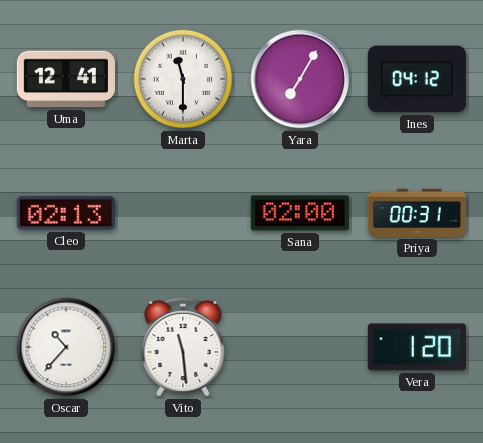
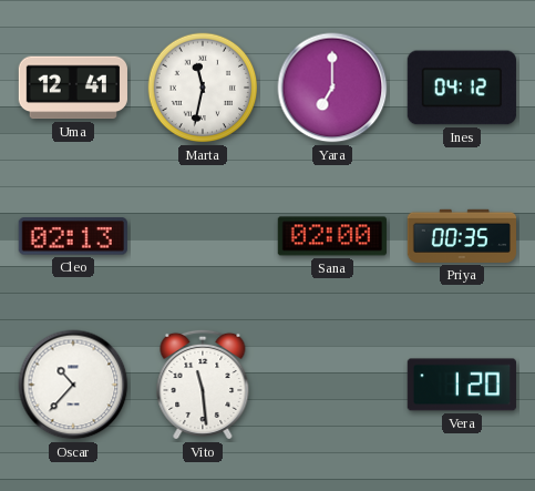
Marta: 11:30 -> 11:32 (203, 88)
Yara: 7:05 -> 7:00 (332, 88)
Priya: 00:31 -> 00:35 (461, 236)
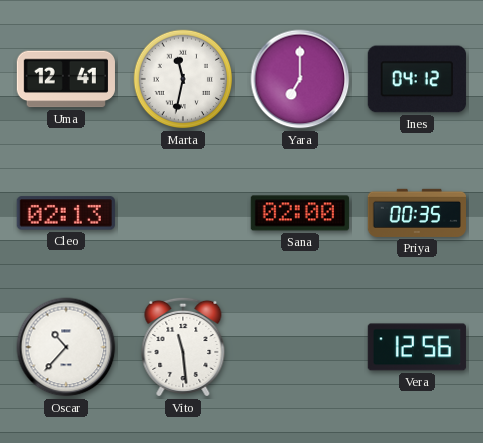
Vera: 1:20 -> 12:56 (417, 347)
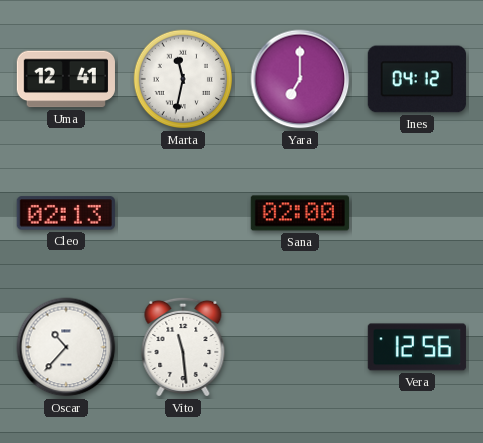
Priya: 00:35 -> none (416, 213)
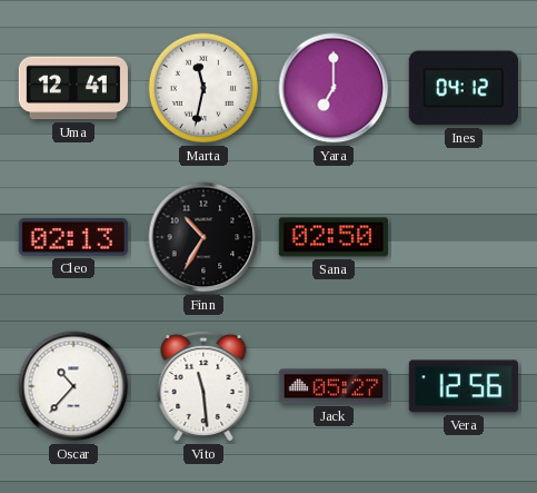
Finn: none -> 10:35 (203, 237)
Sana: 02:00 -> 02:50 (334, 237)
Jack: none -> 05:27 (332, 386)
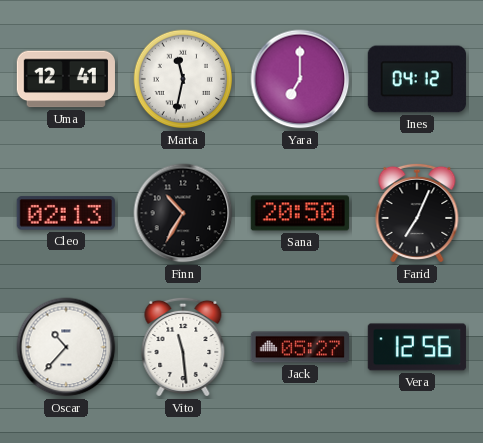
Sana: 02:50 -> 20:50 (300, 213)
Farid: none -> 7:04 (417, 213)
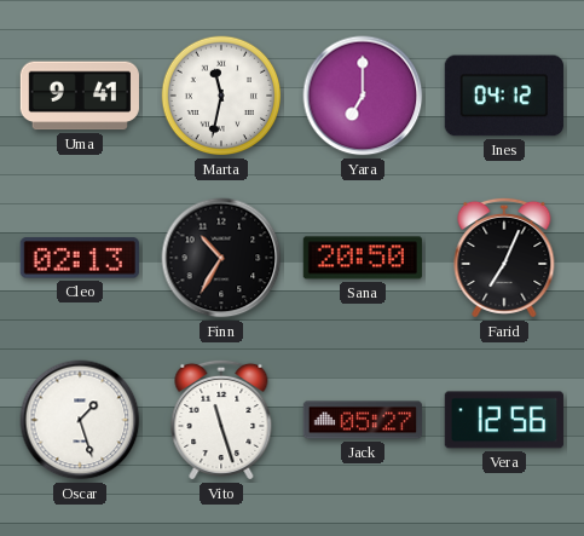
Uma: 12:41 -> 9:41 (79, 96)
Oscar: 10:37 -> 1:27 (80, 420)
Vito: 11:29 -> 11:27 (221, 420)
